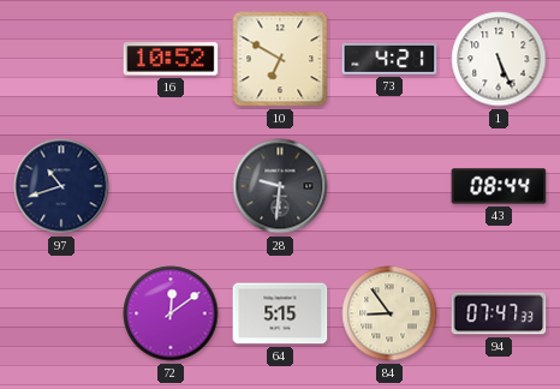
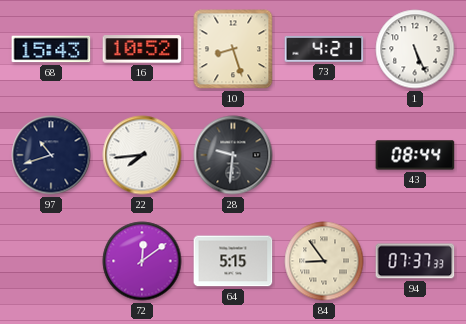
68: none -> 15:43 (51, 49)
10: 6:50 -> 8:27 (233, 49)
22: none -> 7:44 (142, 155)
94: 07:47 -> 07:37 (415, 261)
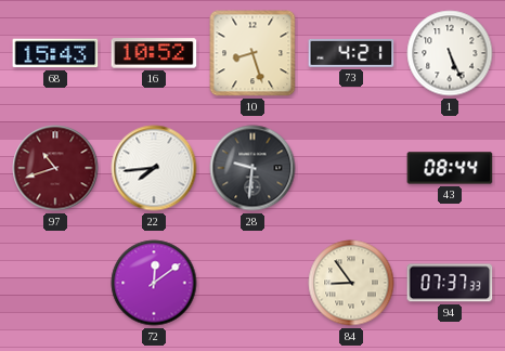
97 dial: navy -> burgundy (55, 168)
64: 5:15 -> none (233, 261)
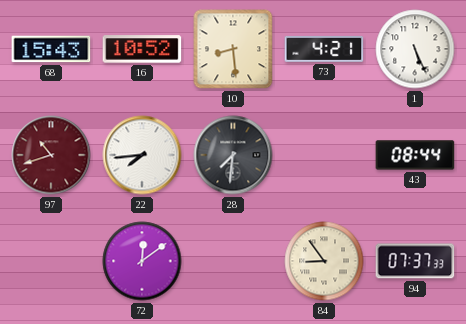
10: 8:27 -> 8:29 (233, 49)
28: 9:31 -> 7:31 (233, 155)
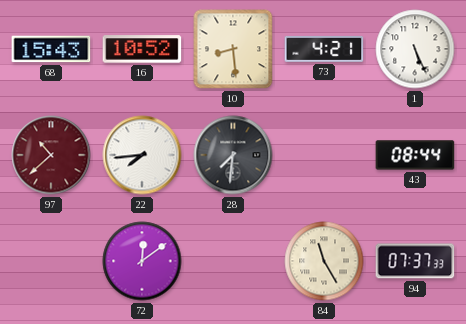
97: 10:42 -> 10:38 (51, 155)
84: 8:54 -> 11:25 (324, 261)
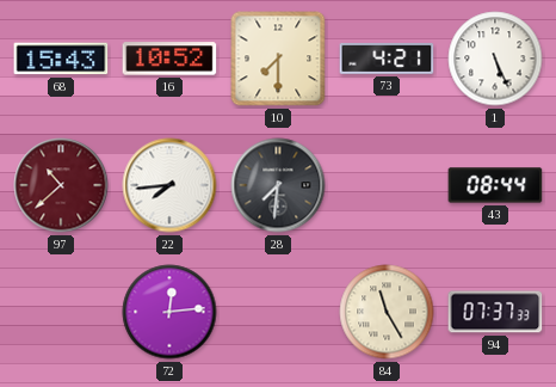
10: 8:29 -> 7:30 (278, 59)
72: 12:09 -> 12:14 (169, 312)
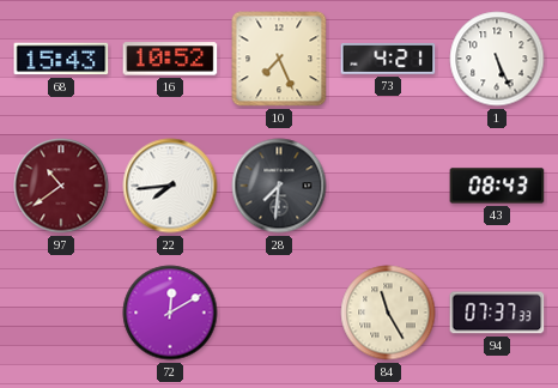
10: 7:30 -> 7:26 (279, 59)
97: 10:38 -> 10:39 (61, 186)
43: 08:44 -> 08:43 (497, 186)
72: 12:14 -> 12:10 (170, 313)
